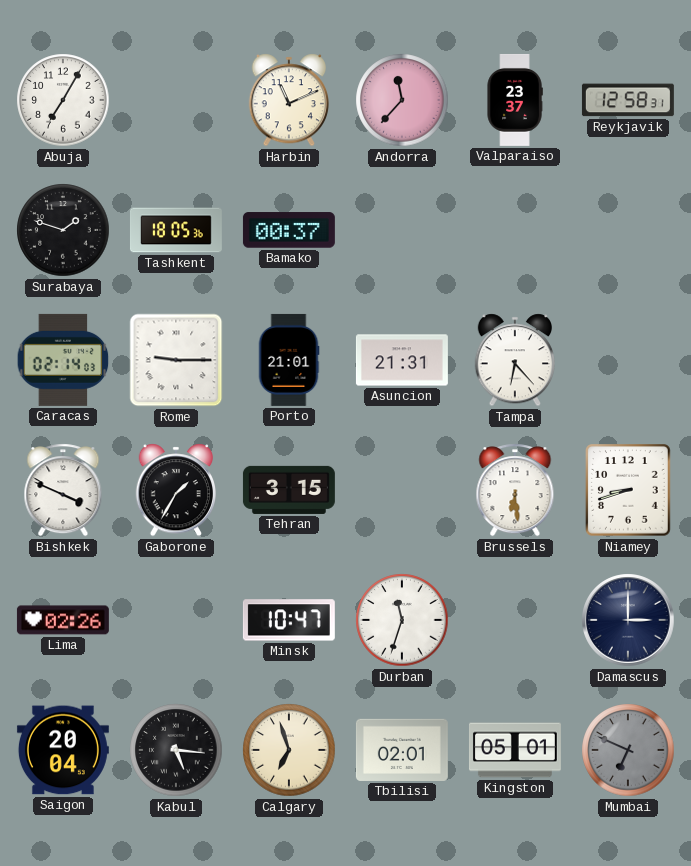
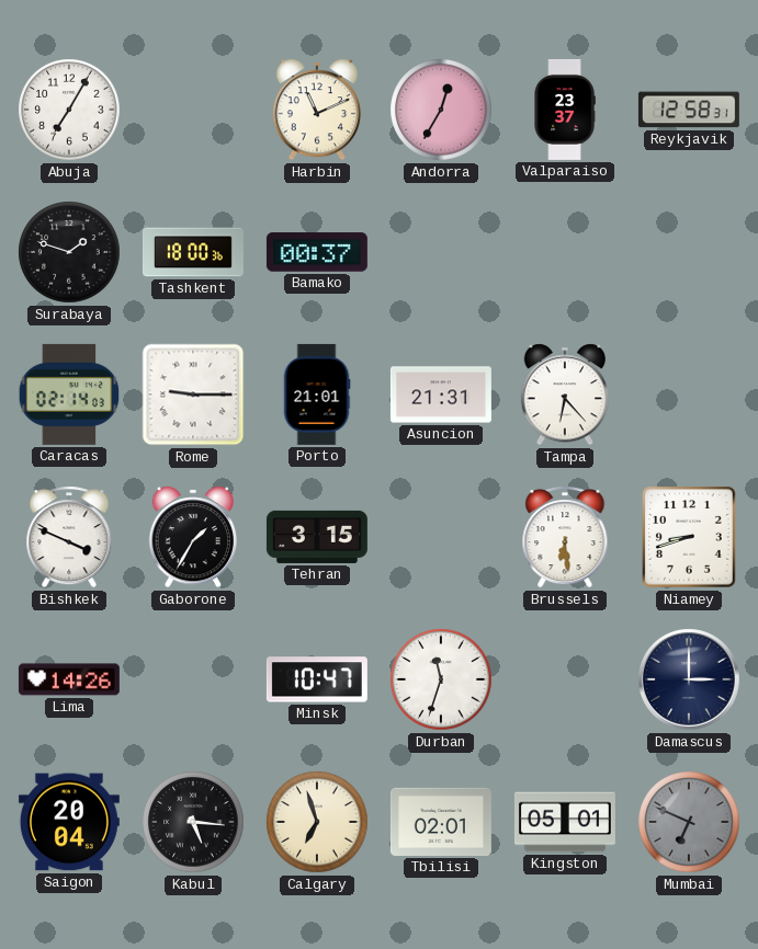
Andorra: 11:37 -> 12:35 (441, 110)
Tashkent: 18:05 -> 18:00 (193, 252)
Lima: 02:26 -> 14:26 (69, 679)
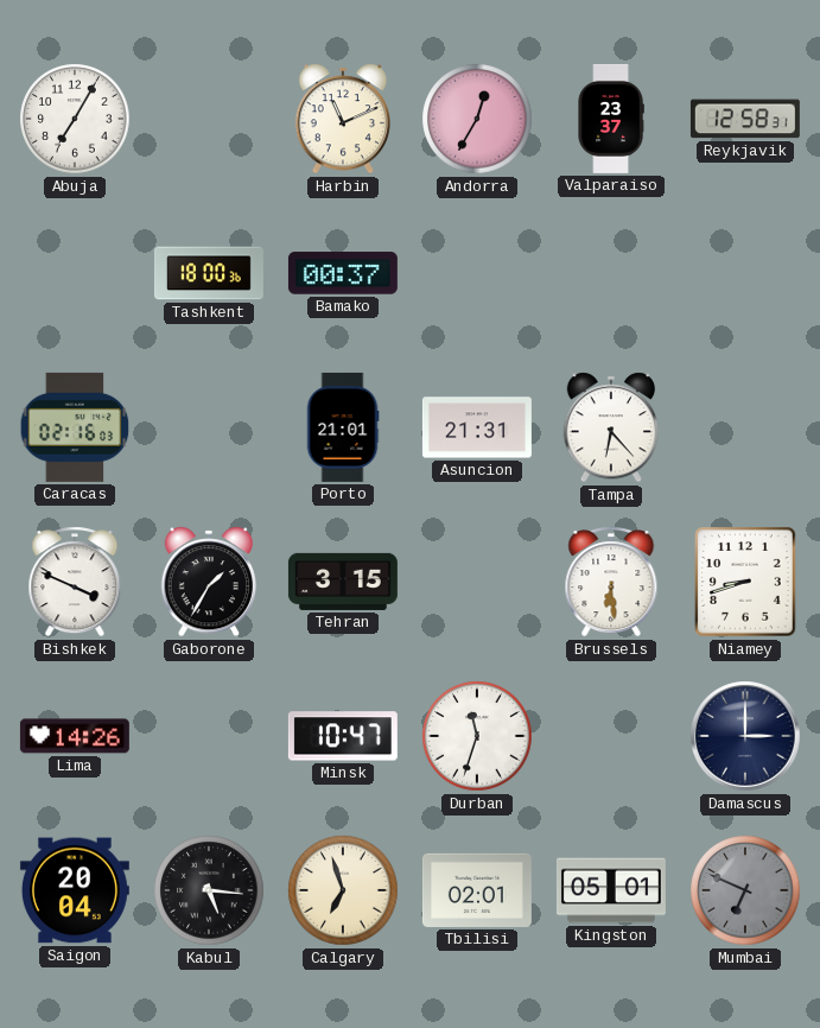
Surabaya: 1:48 -> none (69, 252)
Caracas: 02:14 -> 02:16 (75, 427)
Rome: 9:15 -> none (193, 395)
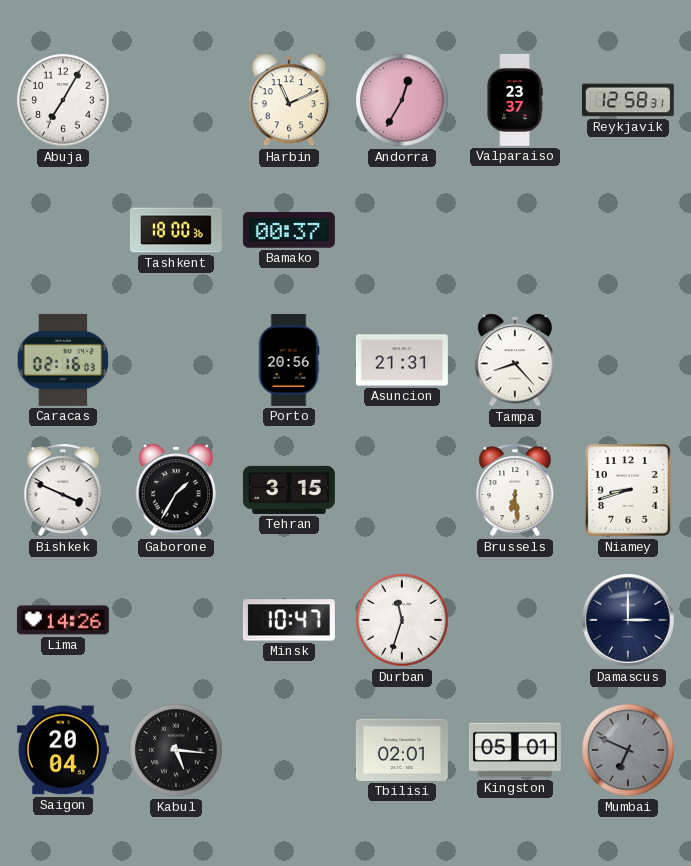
Porto: 21:01 -> 20:56 (289, 360)
Tampa: 6:23 -> 8:23 (514, 360)
Calgary: 6:57 -> none (343, 890)
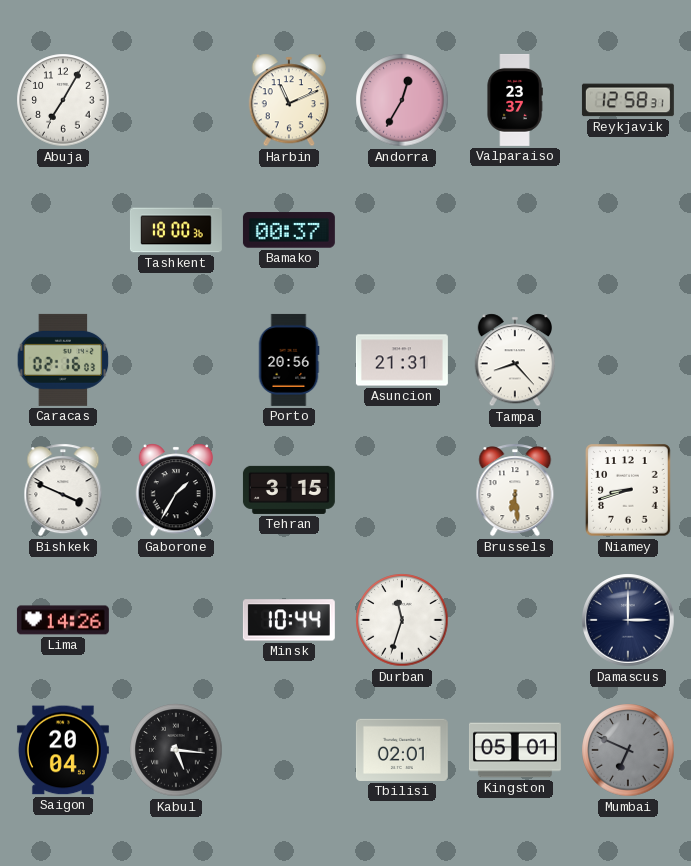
Minsk: 10:47 -> 10:44 (289, 620)
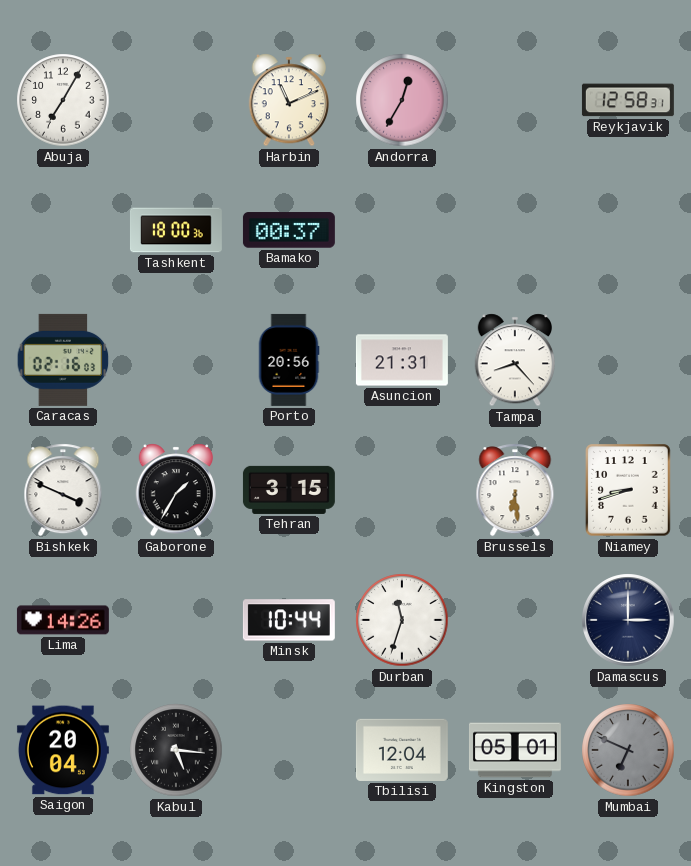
Valparaiso: 23:37 -> none (515, 100)
Tbilisi: 02:01 -> 12:04 (402, 750)
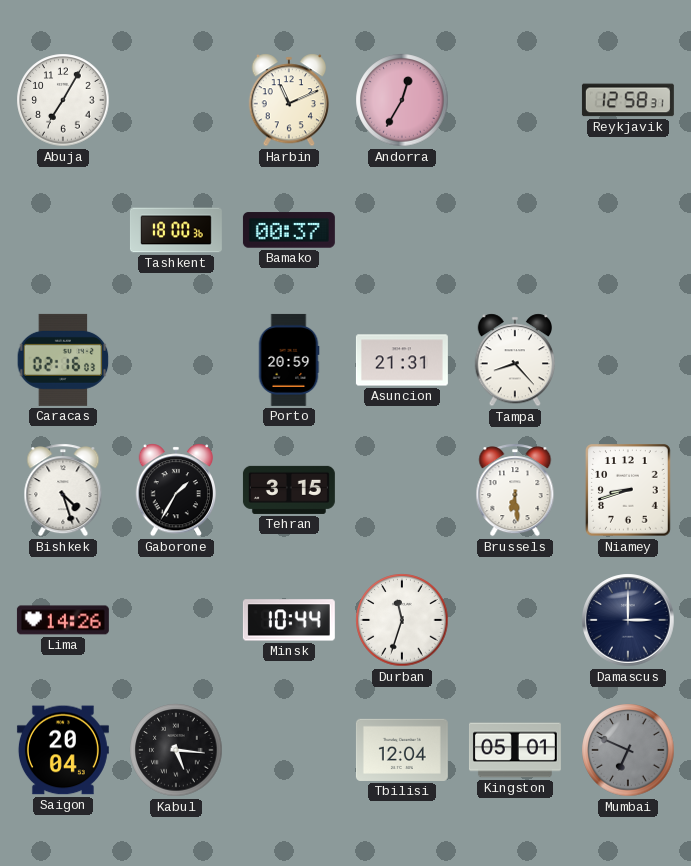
Porto: 20:56 -> 20:59 (289, 360)
Bishkek: 3:49 -> 4:27 (63, 490)
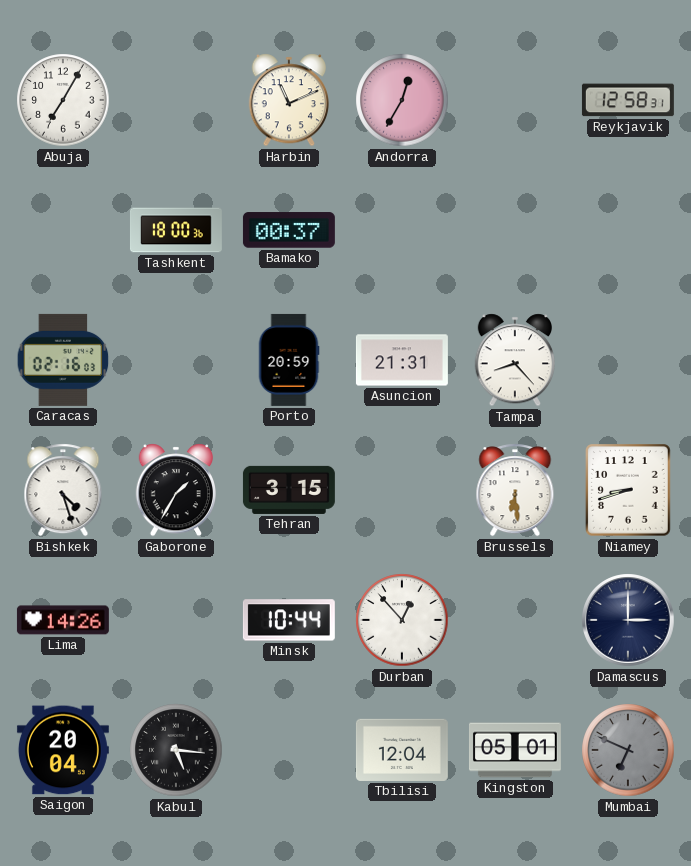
Durban: 11:33 -> 12:53 (402, 620)
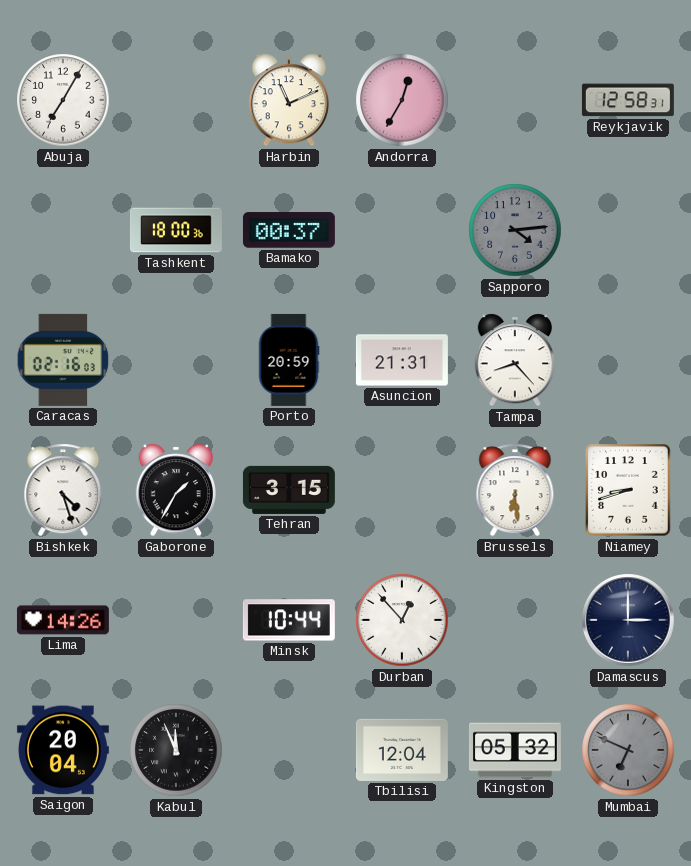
Sapporo: none -> 4:14 (515, 230)
Kabul: 5:16 -> 11:56 (176, 750)
Kingston: 05:01 -> 05:32 (515, 750)
